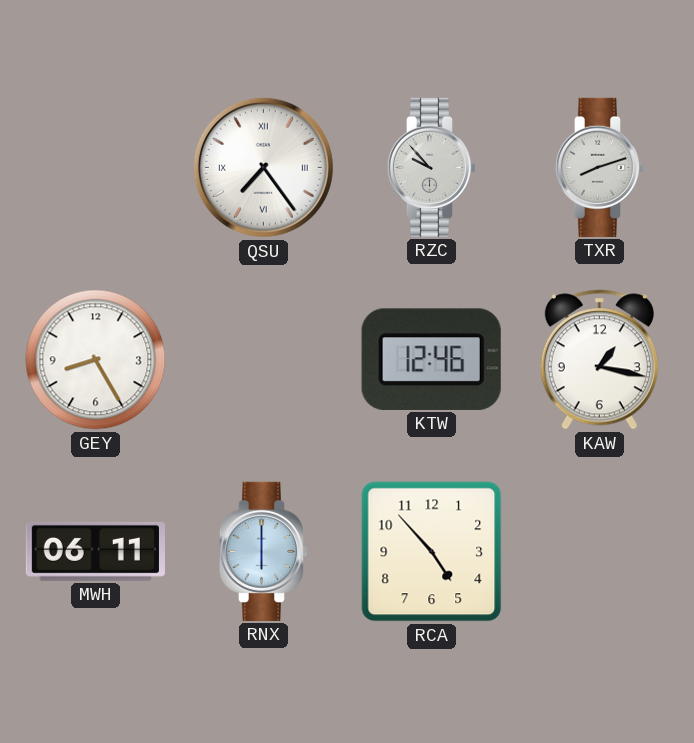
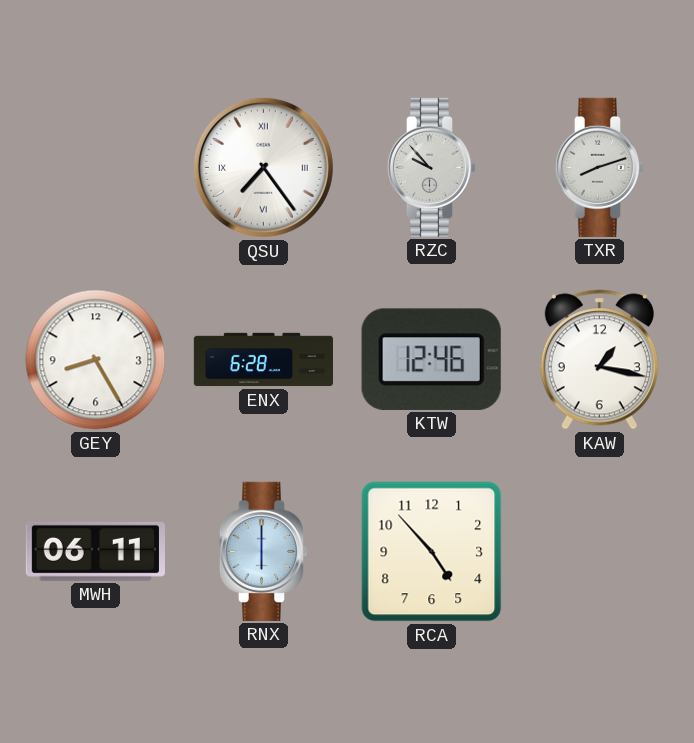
ENX: none -> 6:28 (264, 360)
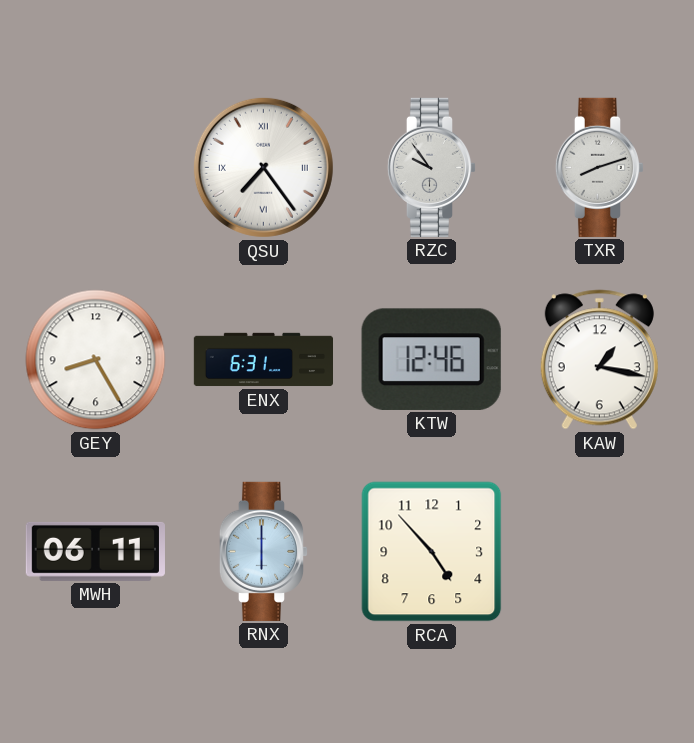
RZC: 9:53 -> 9:54 (432, 167)
ENX: 6:28 -> 6:31 (264, 360)
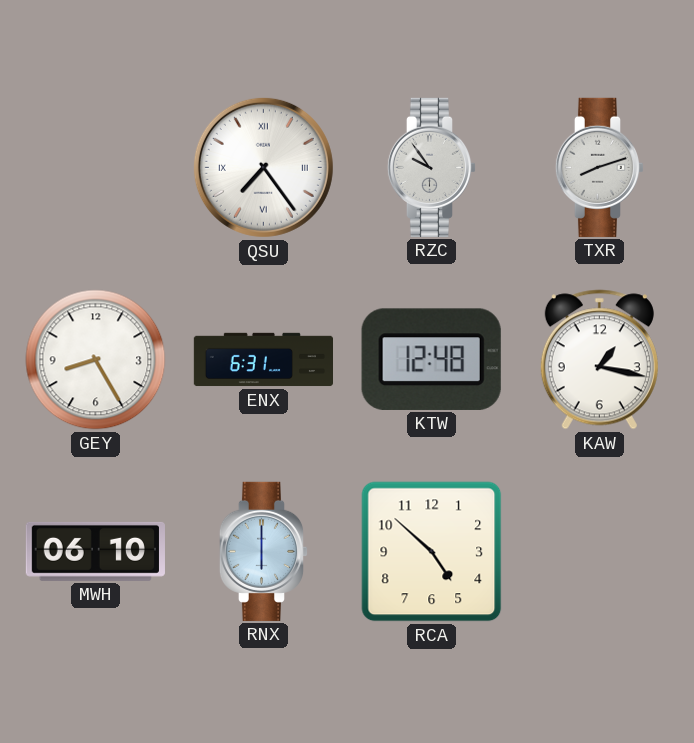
KTW: 12:46 -> 12:48 (431, 359)
MWH: 06:11 -> 06:10 (95, 551)
RCA: 4:53 -> 4:52 (432, 552)
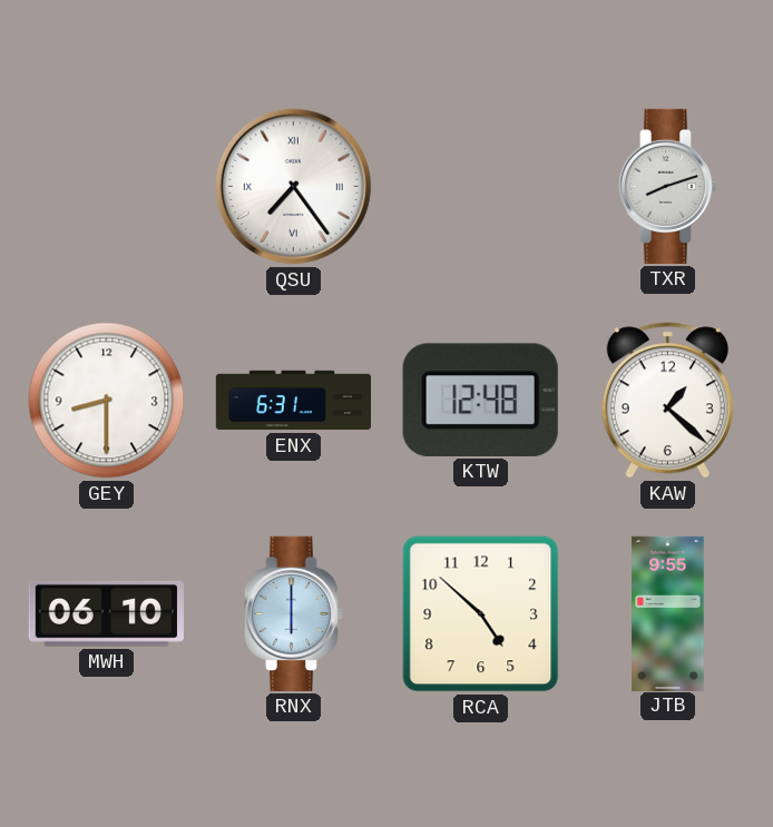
RZC: 9:54 -> none (432, 167)
GEY: 8:25 -> 8:30 (107, 401)
KAW: 1:17 -> 1:22 (667, 401)
JTB: none -> 9:55 (668, 613)
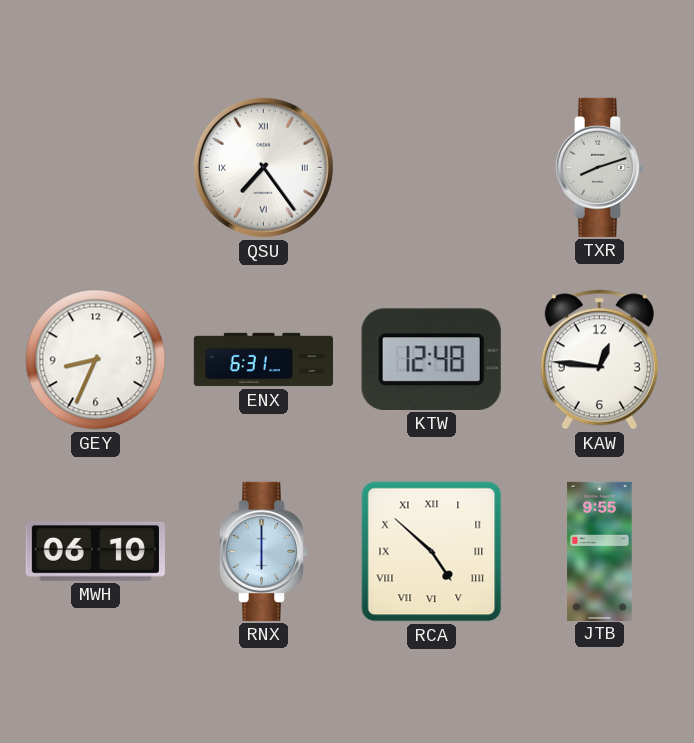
GEY: 8:30 -> 8:34 (96, 360)
KAW: 1:22 -> 12:46 (599, 360)
RCA numerals: Arabic -> Roman (432, 552)
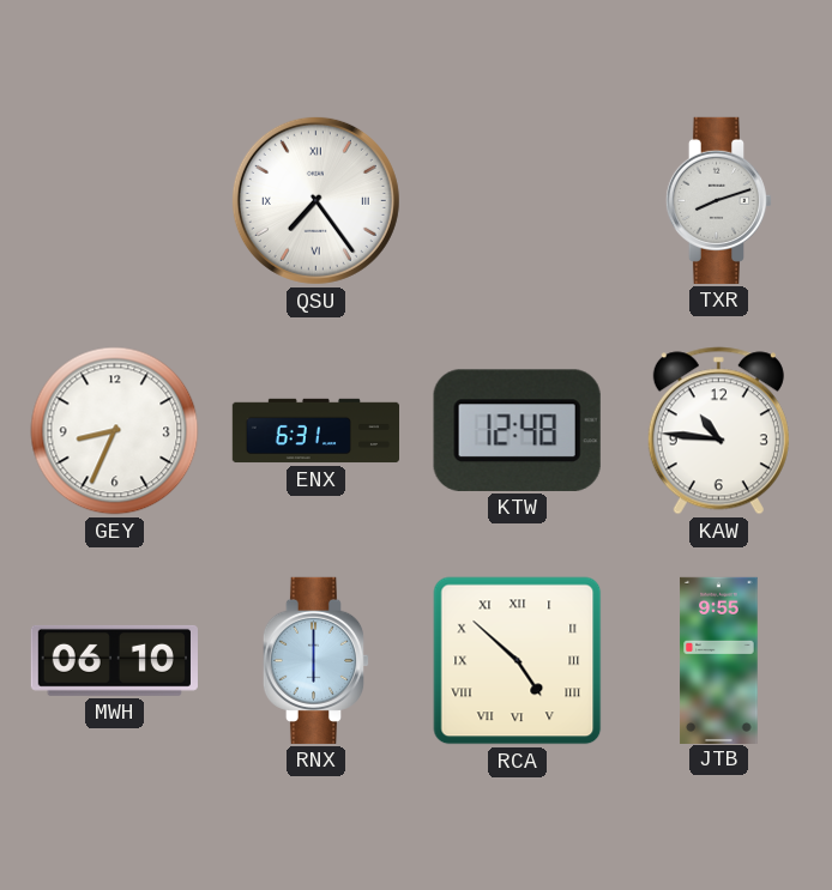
KAW: 12:46 -> 10:46 (718, 431)
